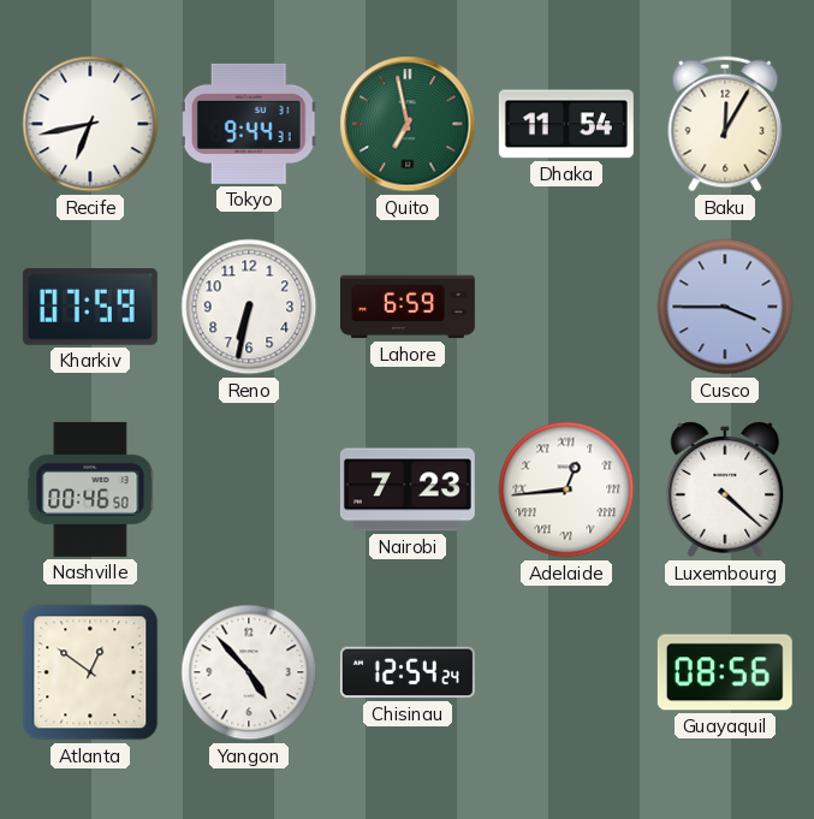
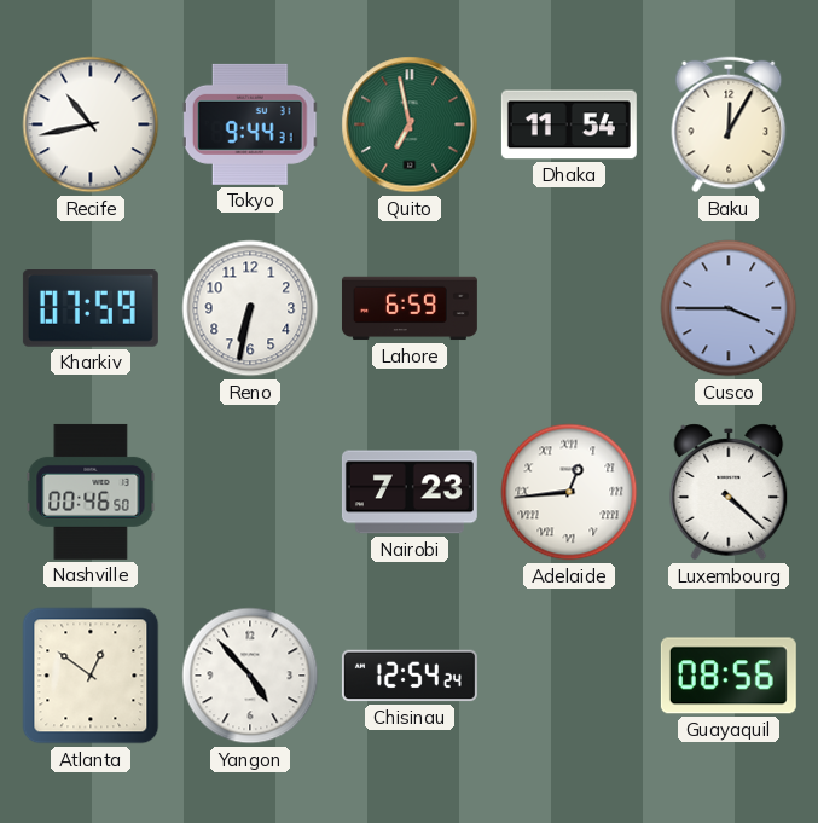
Recife: 6:43 -> 10:43 (91, 124)
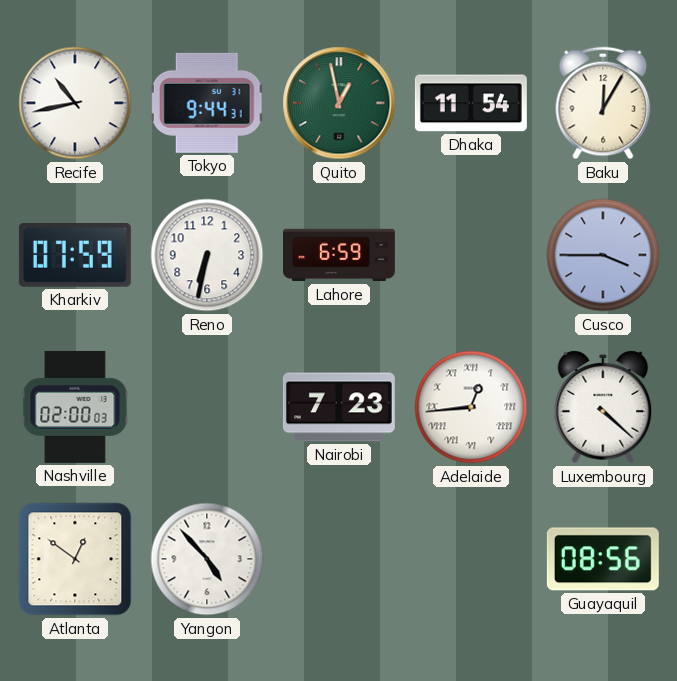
Quito: 6:58 -> 12:58 (339, 103)
Nashville: 00:46 -> 02:00 (75, 407)
Chisinau: 12:54 -> none (410, 676)
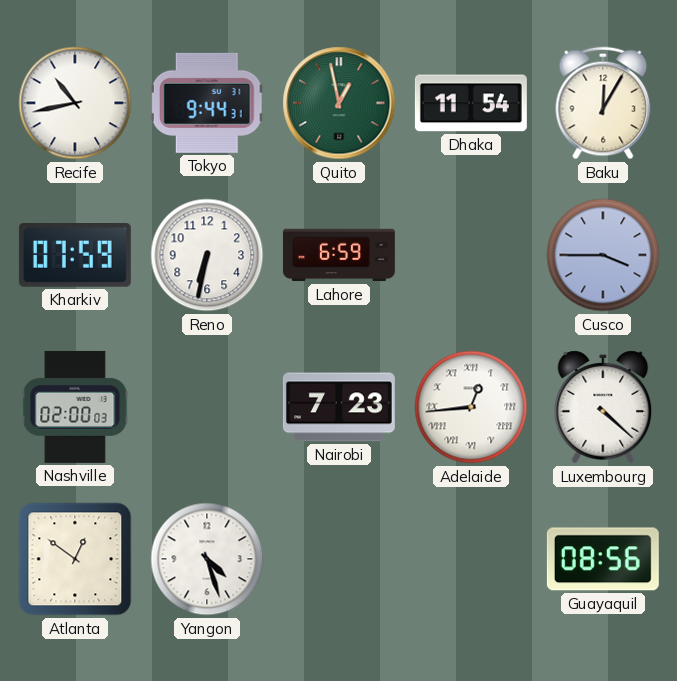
Yangon: 4:53 -> 4:27 (207, 559)
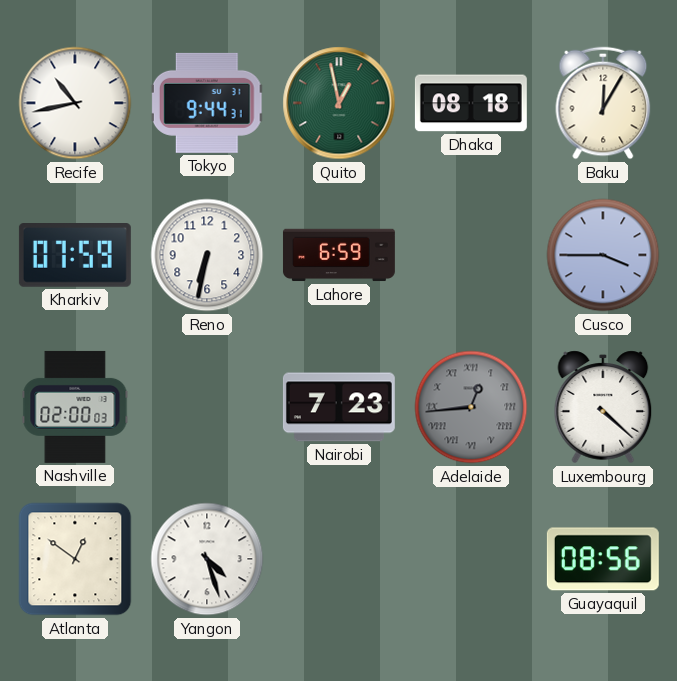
Dhaka: 11:54 -> 08:18 (471, 103)
Adelaide dial: white -> grey (471, 407)
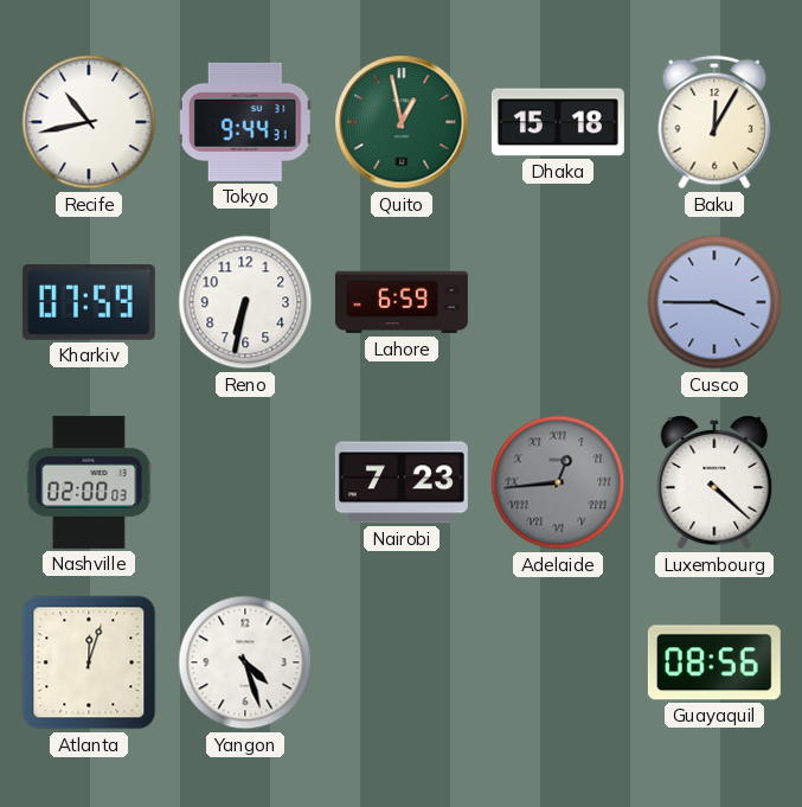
Dhaka: 08:18 -> 15:18 (558, 122)
Atlanta: 12:51 -> 12:03 (89, 662)
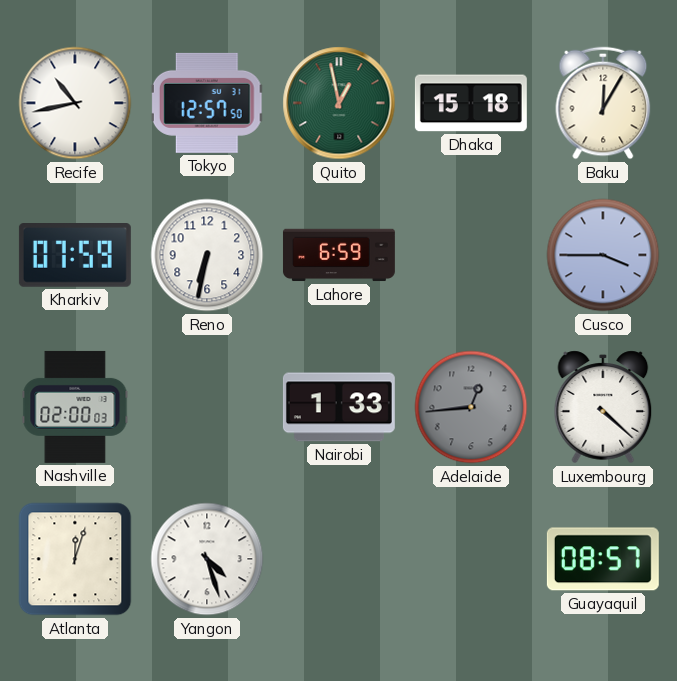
Tokyo: 9:44 -> 12:57 (207, 103)
Nairobi: 7:23 -> 1:33 (339, 407)
Adelaide numerals: Roman -> Arabic (471, 407)
Guayaquil: 08:56 -> 08:57 (603, 559)
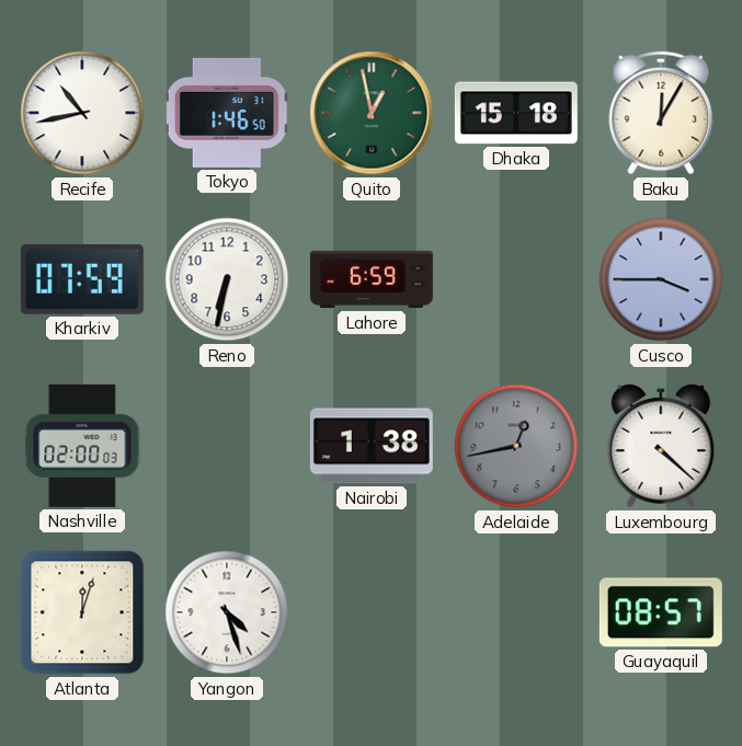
Tokyo: 12:57 -> 1:46 (227, 113)
Nairobi: 1:33 -> 1:38 (372, 446)
Adelaide: 12:44 -> 12:43 (516, 446)
